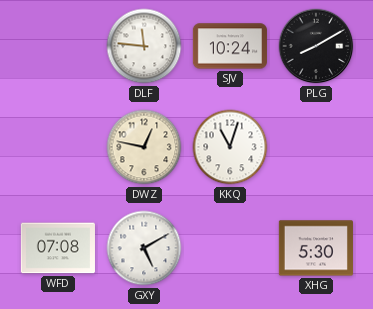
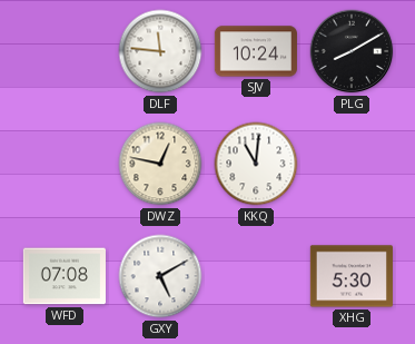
KKQ: 11:03 -> 11:01 (256, 164)
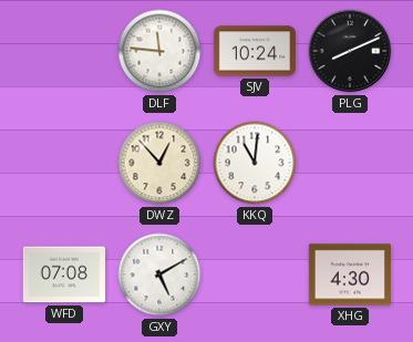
PLG: 8:10 -> 8:11 (350, 51)
DWZ: 12:47 -> 12:53 (159, 163)
XHG: 5:30 -> 4:30 (350, 274)
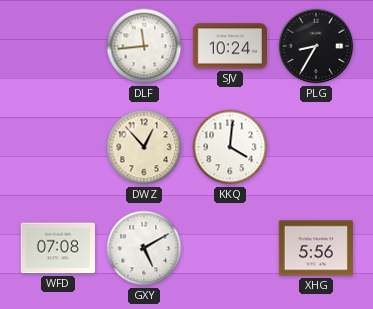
DLF: 11:46 -> 11:44 (144, 46)
PLG: 8:11 -> 8:35 (316, 46)
KKQ: 11:01 -> 4:01 (230, 147)
XHG: 4:30 -> 5:56 (316, 248)
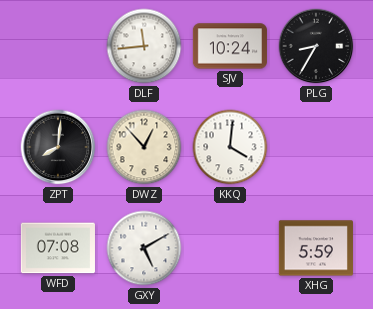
ZPT: none -> 8:01 (58, 147)
XHG: 5:56 -> 5:59 (316, 248)
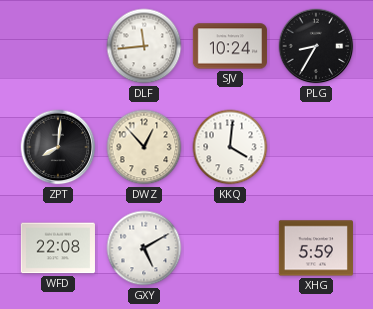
WFD: 07:08 -> 22:08 (58, 248)
